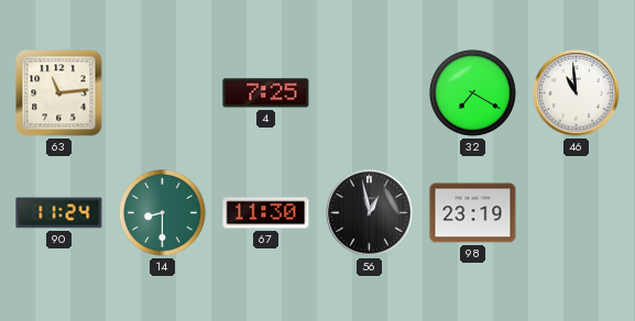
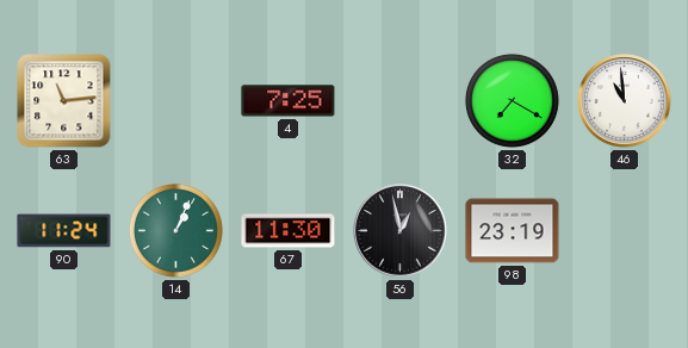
14: 8:30 -> 1:04 (175, 230)
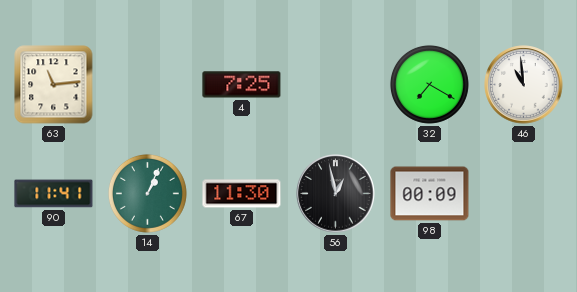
90: 11:24 -> 11:41 (54, 194)
98: 23:19 -> 00:09 (430, 194)
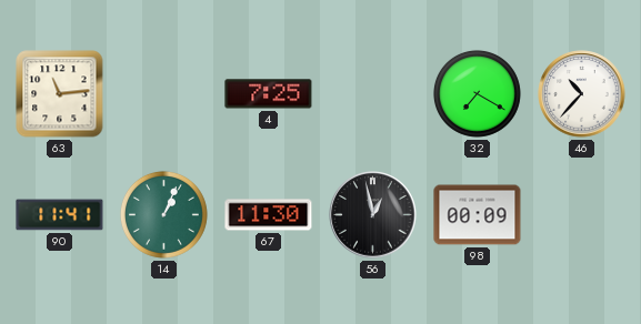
46: 10:59 -> 10:37 (582, 94)
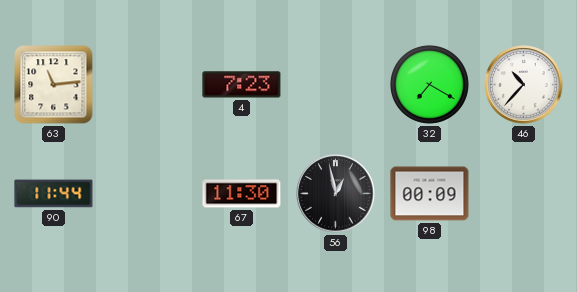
4: 7:25 -> 7:23 (242, 85)
90: 11:41 -> 11:44 (54, 194)
14: 1:04 -> none (163, 214)
